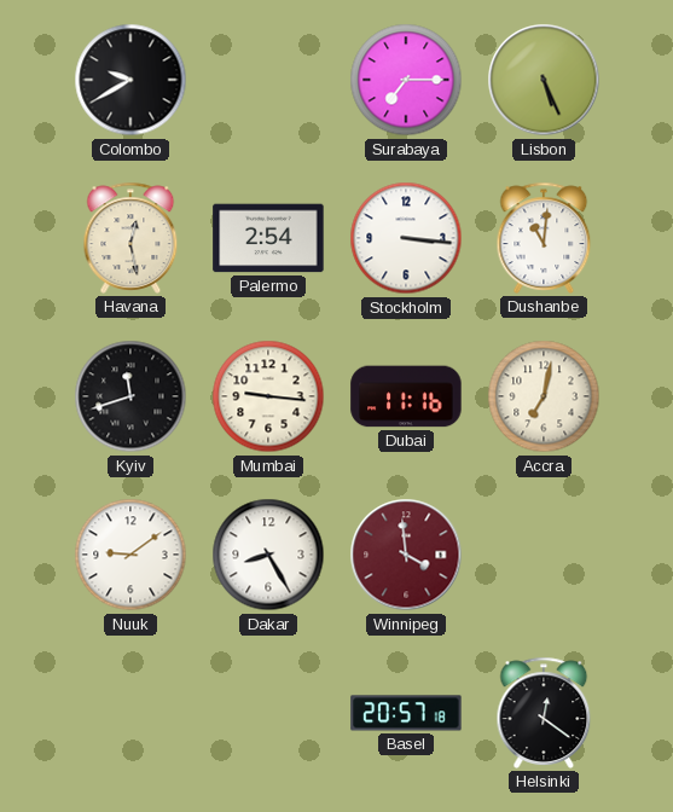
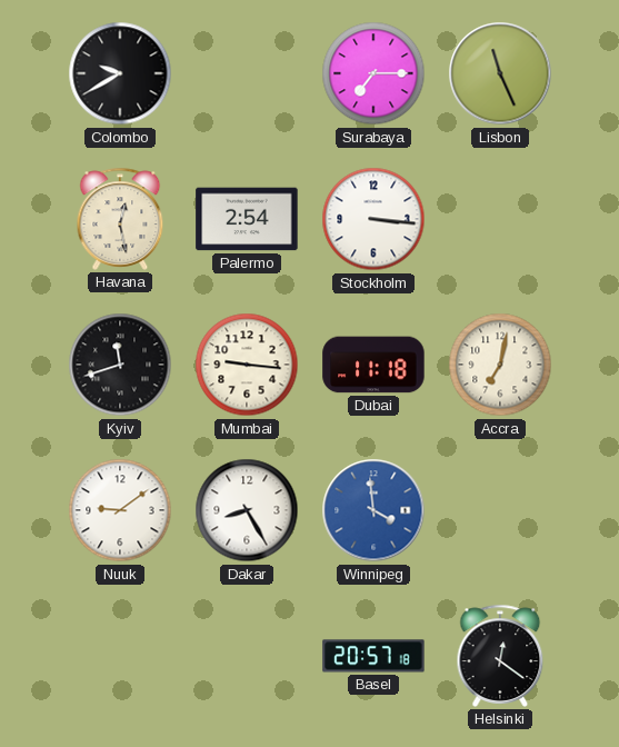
Lisbon: 5:26 -> 11:26 (500, 73)
Dushanbe: 11:01 -> none (544, 238)
Dubai: 11:16 -> 11:18 (373, 365)
Winnipeg dial: burgundy -> blue (373, 510)
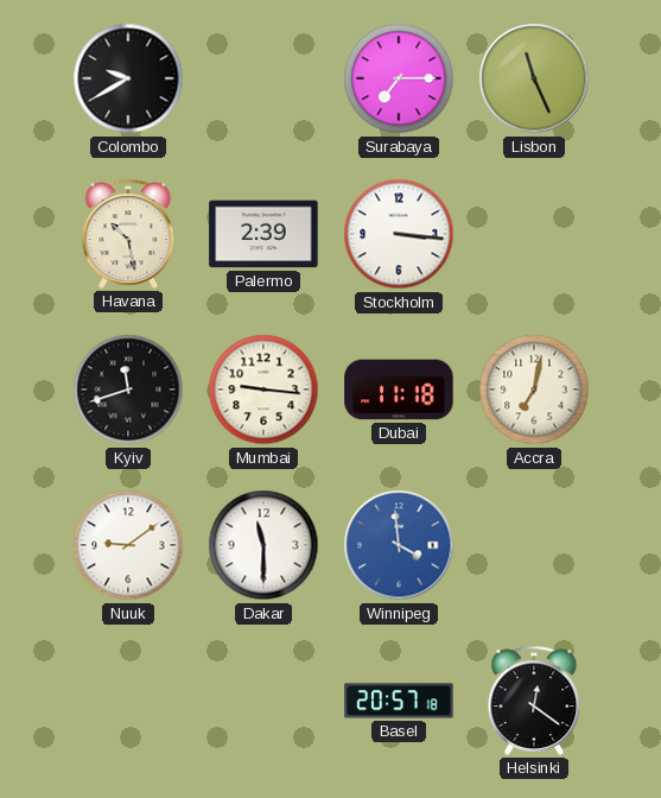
Havana: 12:28 -> 10:28 (128, 234)
Palermo: 2:54 -> 2:39 (263, 234)
Dakar: 8:25 -> 11:30 (263, 545)
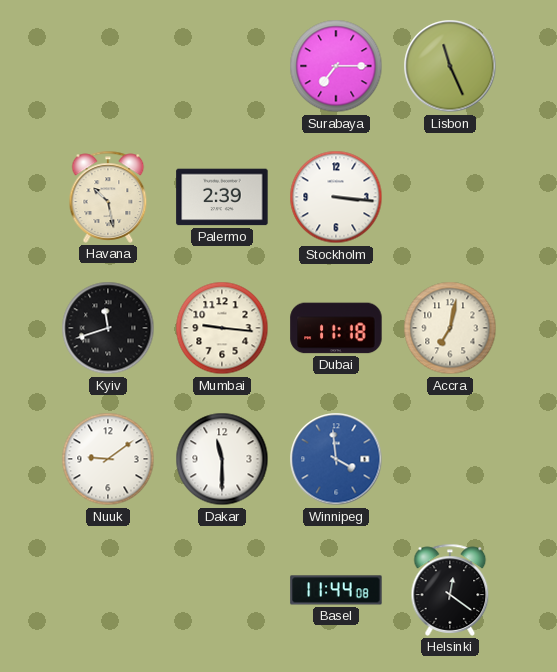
Colombo: 9:40 -> none (128, 78)
Basel: 20:57 -> 11:44 (336, 590)
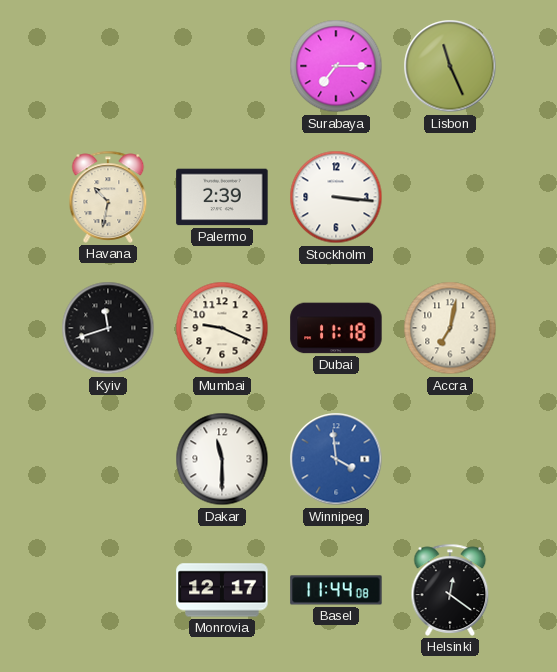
Havana: 10:28 -> 10:32 (108, 197)
Mumbai: 9:16 -> 9:19 (222, 328)
Nuuk: 9:09 -> none (108, 459)
Monrovia: none -> 12:17 (222, 590)
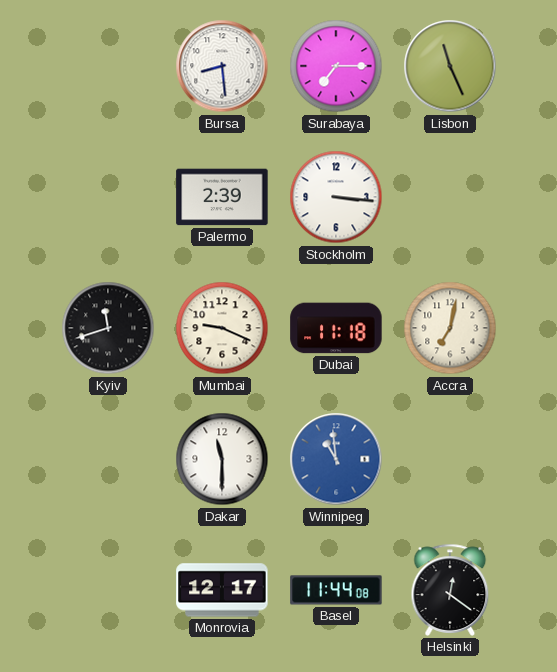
Bursa: none -> 8:29 (222, 66)
Havana: 10:32 -> none (108, 197)
Winnipeg: 3:59 -> 10:59 (336, 459)
